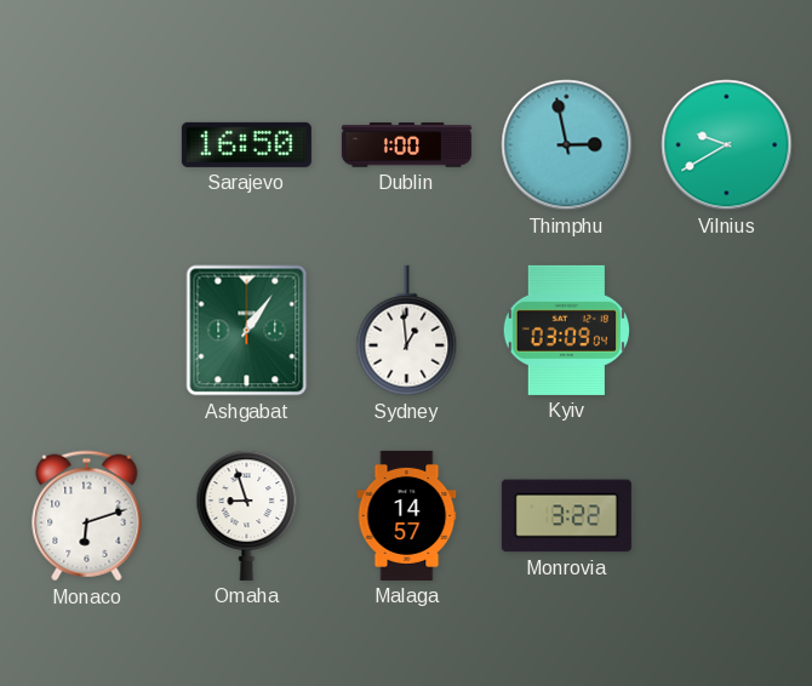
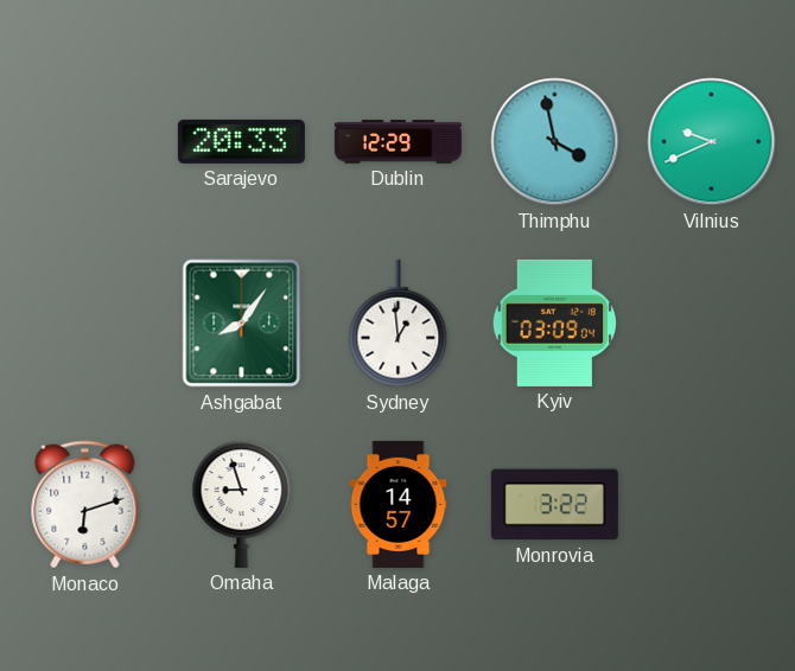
Sarajevo: 16:50 -> 20:33 (241, 141)
Dublin: 1:00 -> 12:29 (397, 142)
Thimphu: 2:58 -> 3:58 (555, 142)
Vilnius: 9:40 -> 9:41 (712, 142)
Ashgabat: 1:06 -> 8:06 (242, 324)
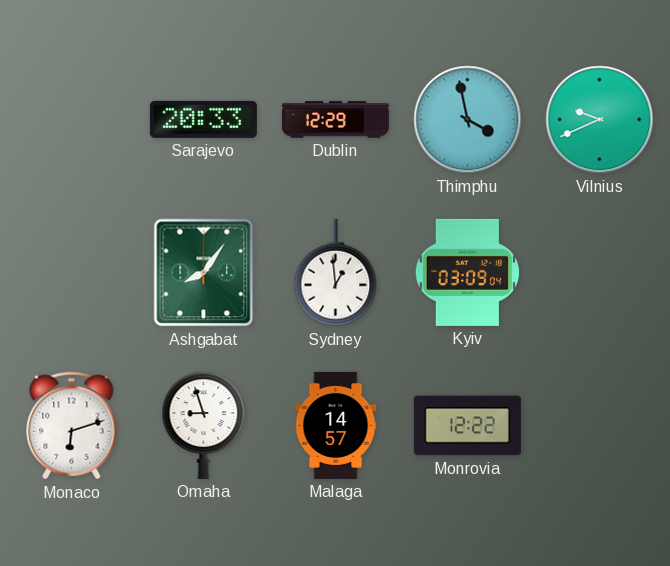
Monrovia: 3:22 -> 12:22 (467, 426)
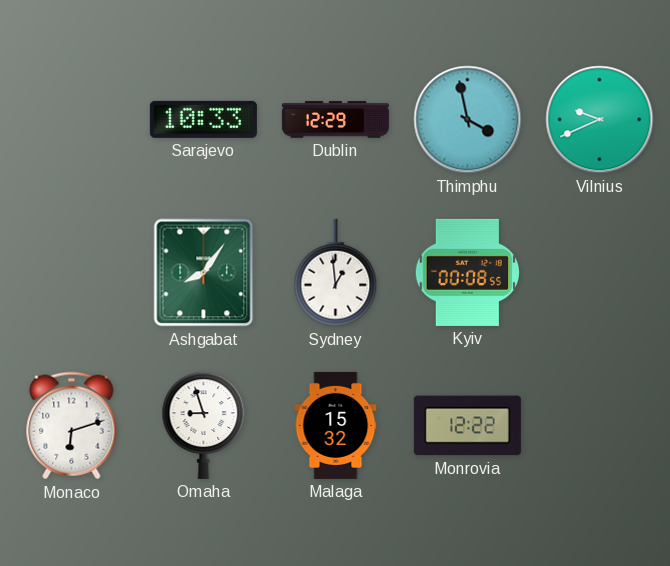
Sarajevo: 20:33 -> 10:33 (203, 119)
Kyiv: 03:09 -> 00:08 (467, 272)
Malaga: 14:57 -> 15:32 (336, 425)
